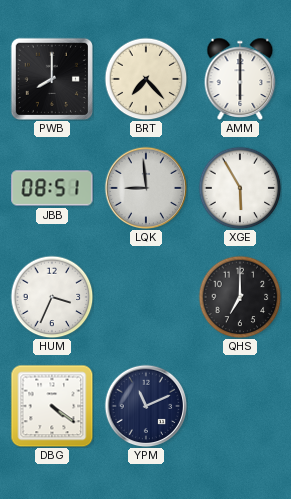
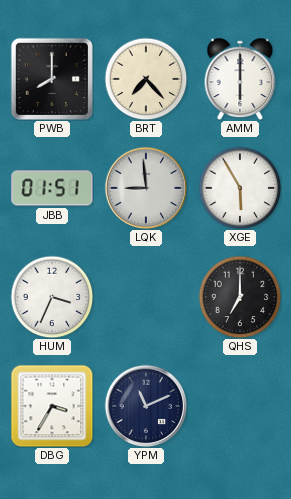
JBB: 08:51 -> 01:51 (52, 188)
DBG: 4:21 -> 3:35 (52, 406)
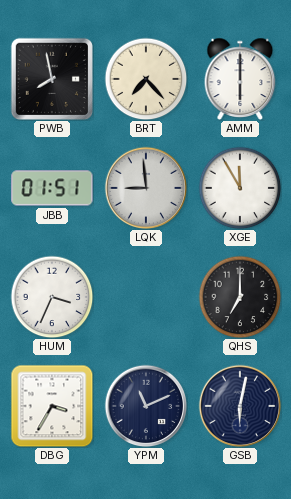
PWB: 8:00 -> 7:58 (52, 79)
XGE: 5:55 -> 11:55 (240, 188)
GSB: none -> 6:02 (240, 406)
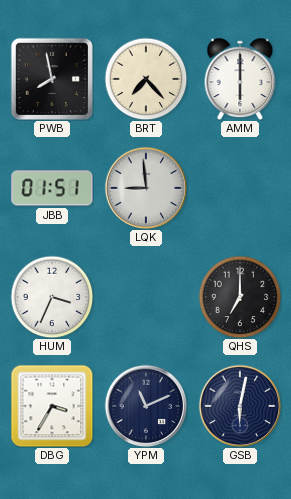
XGE: 11:55 -> none (240, 188)
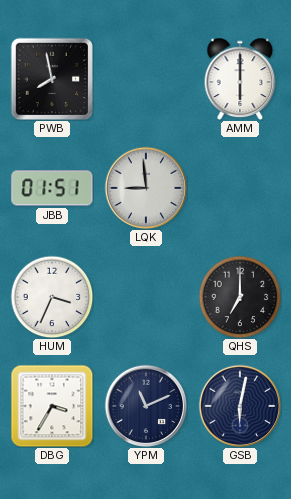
BRT: 7:23 -> none (146, 79)
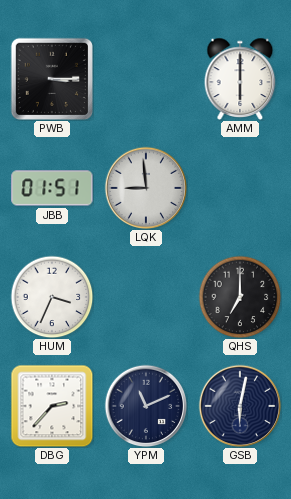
PWB: 7:58 -> 3:15 (52, 79)
DBG: 3:35 -> 2:37 (52, 406)
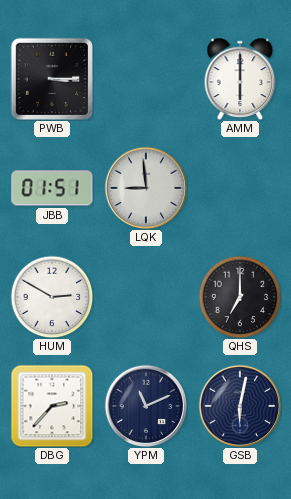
HUM: 3:34 -> 2:50 (52, 297)
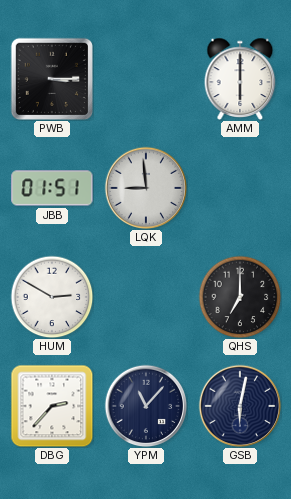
YPM: 11:11 -> 11:07 (146, 406)
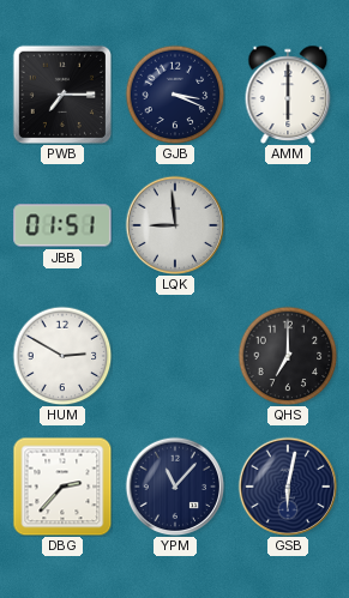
PWB: 3:15 -> 7:15 (62, 95)
GJB: none -> 3:19 (175, 95)
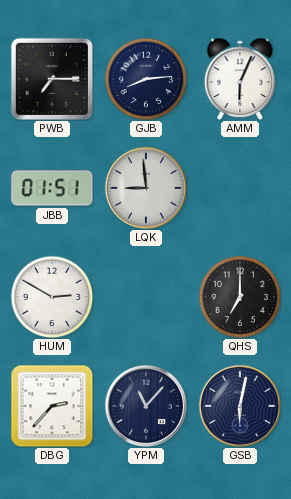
GJB: 3:19 -> 8:14 (146, 79)
AMM: 6:00 -> 6:04 (240, 79)
